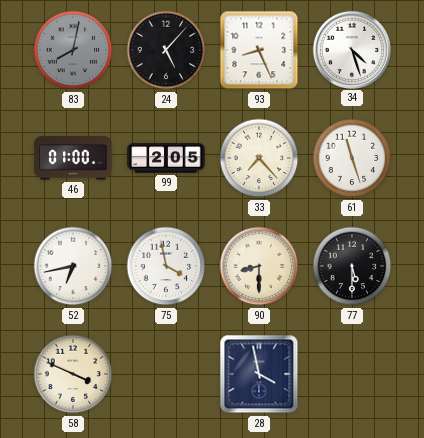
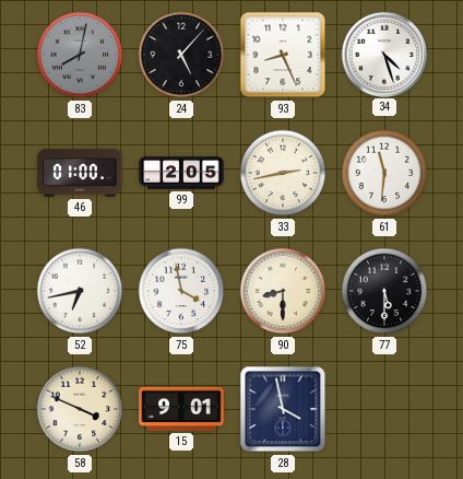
33: 7:23 -> 2:43 (283, 173)
61: 11:27 -> 11:31 (384, 173)
15: none -> 9:01 (181, 409)
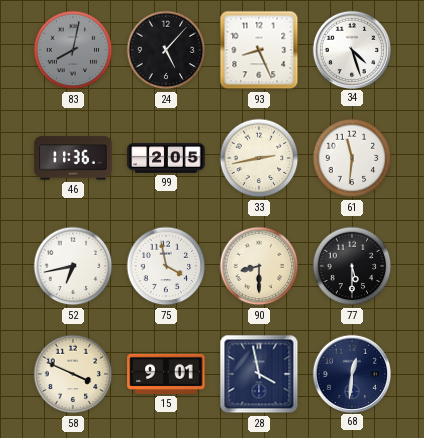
46: 01:00 -> 11:36 (73, 158)
68: none -> 12:31 (351, 373)
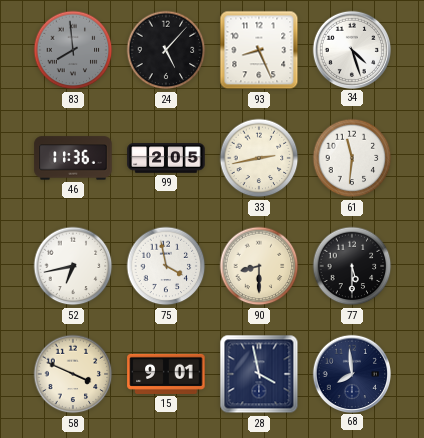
83: 8:02 -> 7:59 (73, 50)
68: 12:31 -> 7:59 (351, 373)
